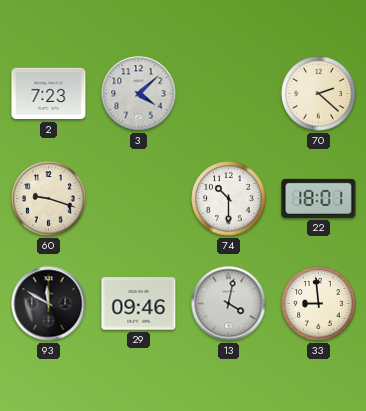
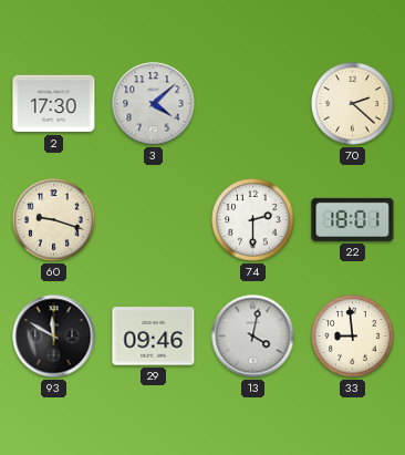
2: 7:23 -> 17:30 (54, 104)
74: 10:30 -> 2:30 (253, 220)
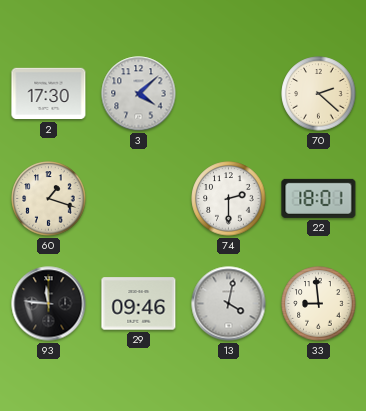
60: 9:18 -> 1:18 (49, 199)
93: 11:50 -> 11:46 (49, 304)
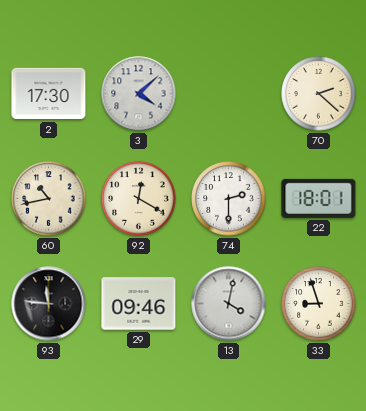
60: 1:18 -> 10:43 (49, 199)
92: none -> 12:20 (139, 199)
33: 8:59 -> 8:57 (319, 304)
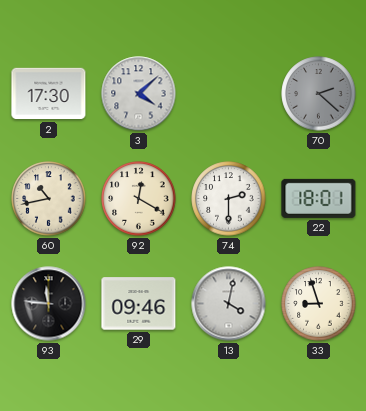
70 dial: cream -> grey (319, 94)
